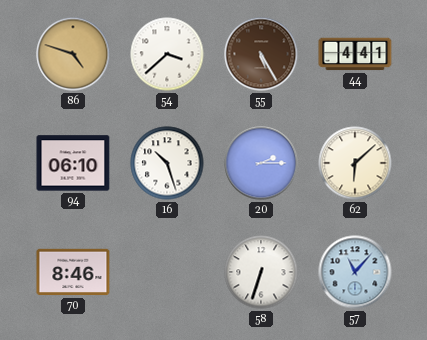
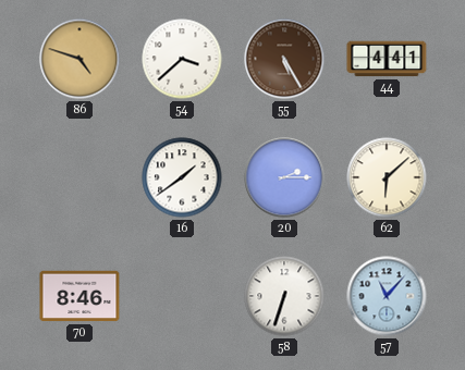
94: 06:10 -> none (73, 163)
16: 10:27 -> 1:39 (182, 177)
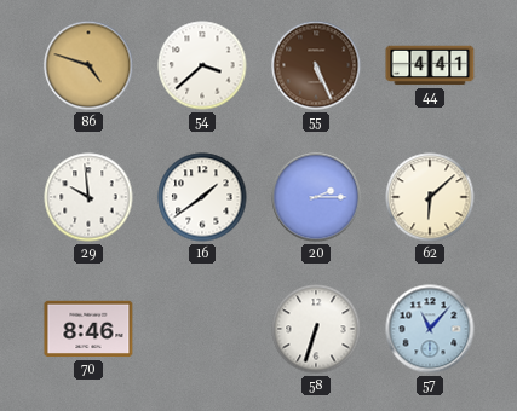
55: 5:25 -> 5:26 (316, 65)
29: none -> 9:59 (88, 197)
